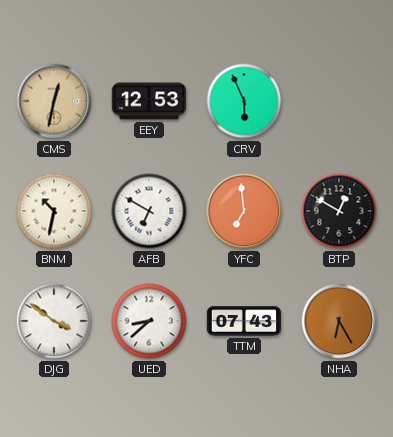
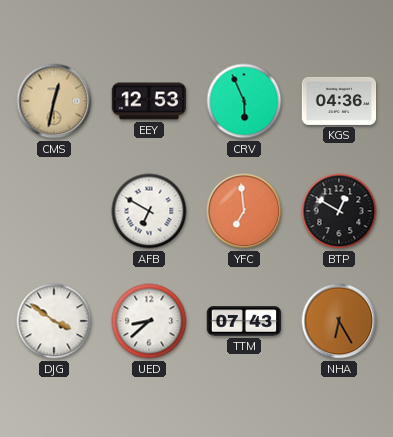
KGS: none -> 04:36 (339, 101)
BNM: 10:32 -> none (54, 211)
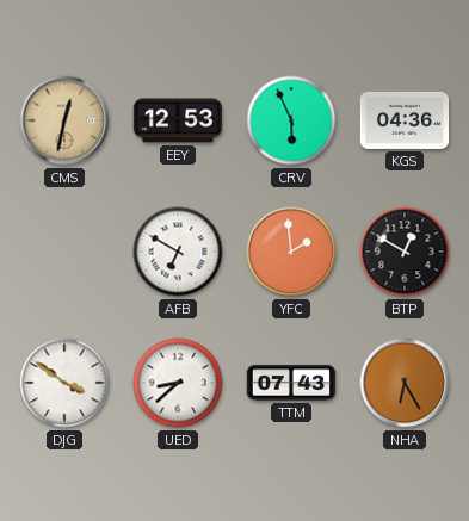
YFC: 6:59 -> 1:59 (291, 252)
